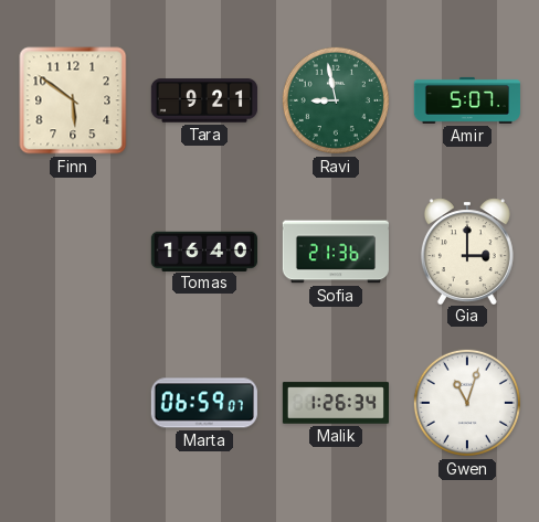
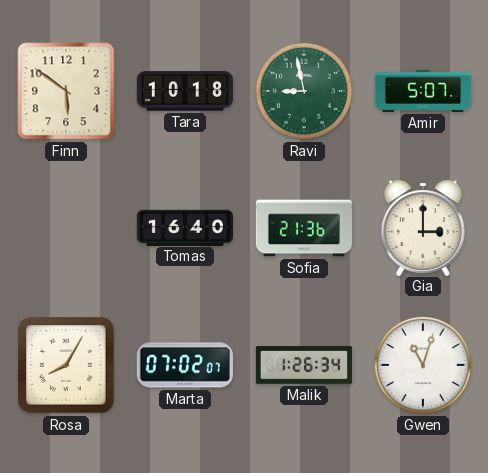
Tara: 9:21 -> 10:18 (185, 91)
Rosa: none -> 8:05 (66, 365)
Marta: 06:59 -> 07:02 (185, 365)
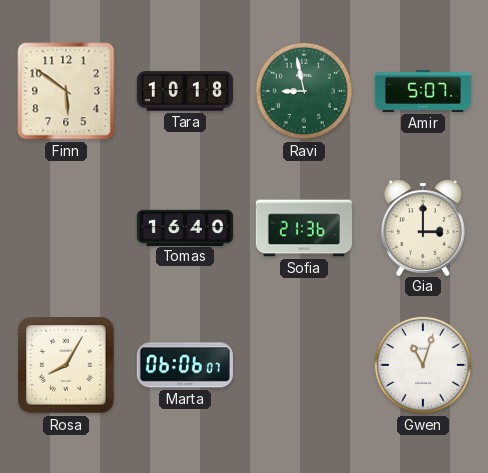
Marta: 07:02 -> 06:06 (185, 365)
Malik: 1:26 -> none (304, 365)
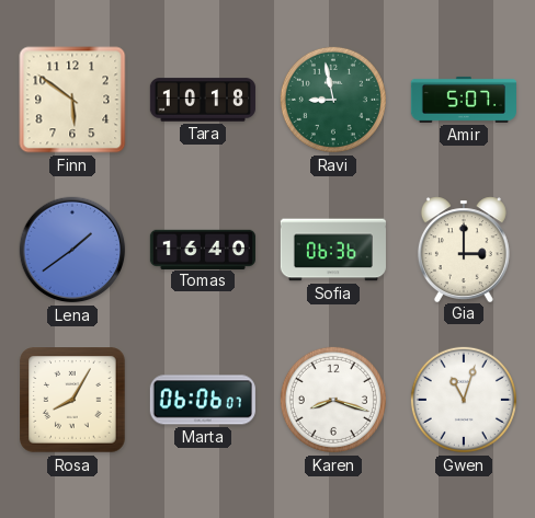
Lena: none -> 1:39 (72, 250)
Sofia: 21:36 -> 06:36 (333, 250)
Karen: none -> 8:18 (333, 400)
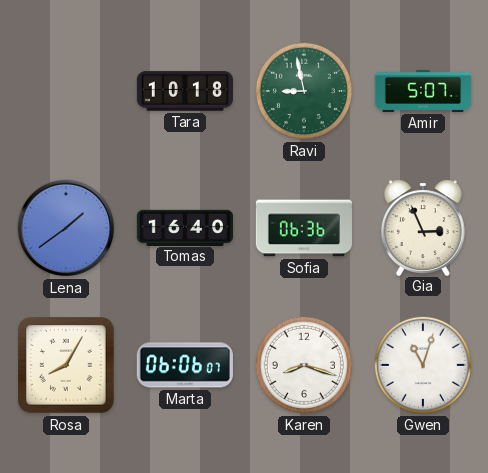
Finn: 5:51 -> none (72, 100)
Gia: 3:00 -> 2:56 (423, 227)
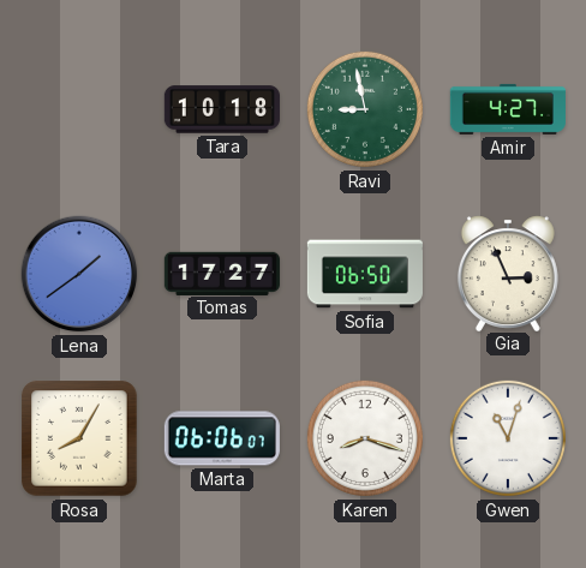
Amir: 5:07 -> 4:27 (508, 109)
Tomas: 16:40 -> 17:27 (222, 273)
Sofia: 06:36 -> 06:50 (365, 274)
